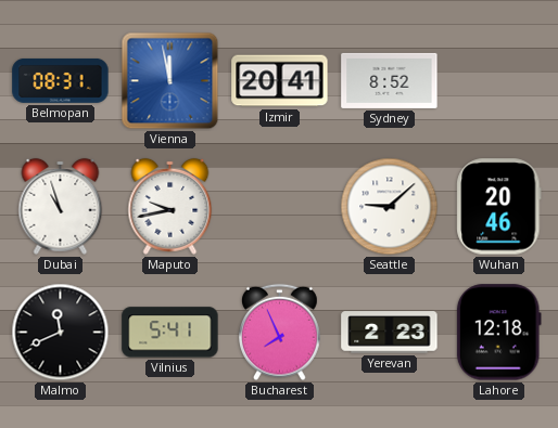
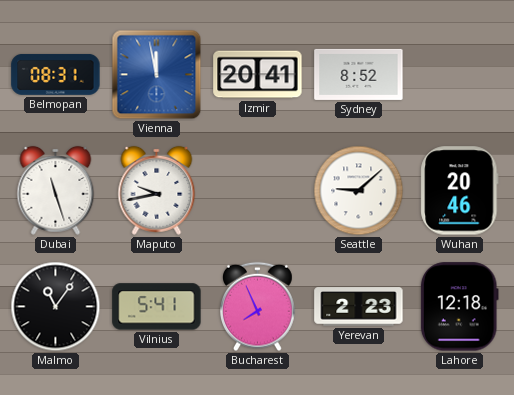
Dubai: 10:57 -> 11:27 (56, 190)
Malmo: 11:41 -> 11:06 (56, 307)
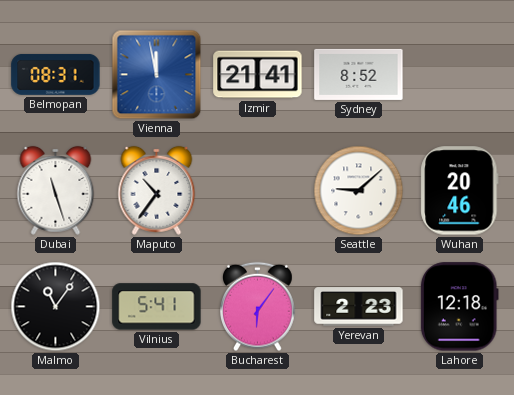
Izmir: 20:41 -> 21:41 (258, 75)
Maputo: 9:43 -> 10:36 (157, 190)
Bucharest: 7:56 -> 6:06 (258, 307)
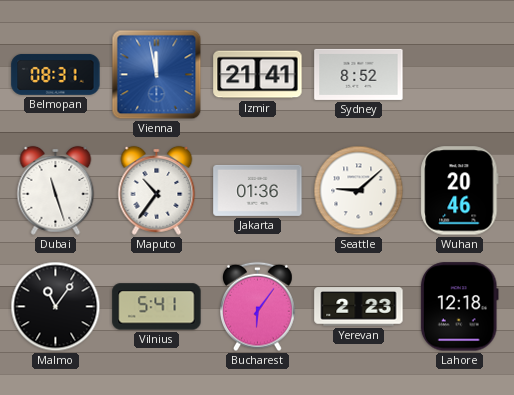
Jakarta: none -> 01:36 (258, 190)
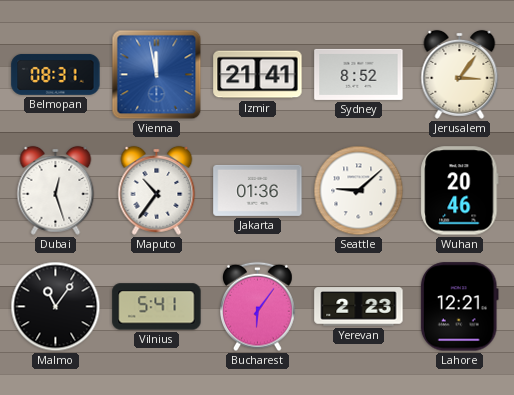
Jerusalem: none -> 3:06 (460, 74)
Dubai: 11:27 -> 12:27 (56, 190)
Lahore: 12:18 -> 12:21 (459, 307)
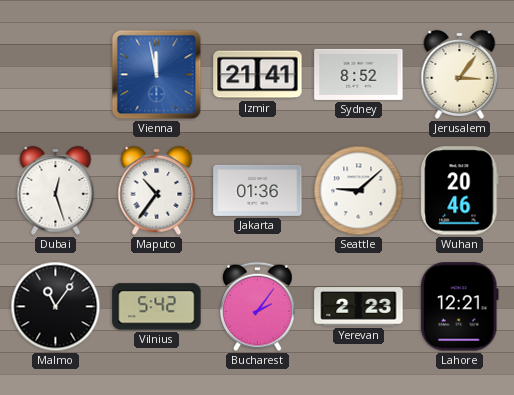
Belmopan: 08:31 -> none (56, 74)
Vilnius: 5:41 -> 5:42 (157, 307)
Bucharest: 6:06 -> 2:06 (258, 307)
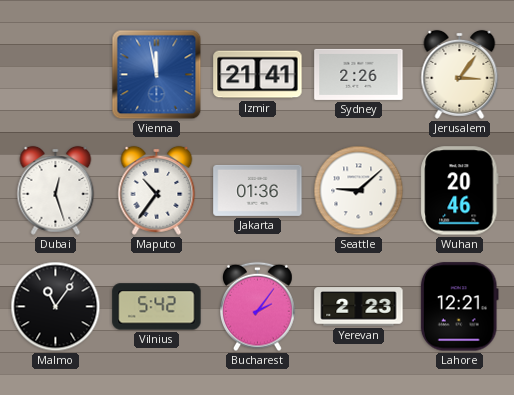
Sydney: 8:52 -> 2:26 (359, 74)
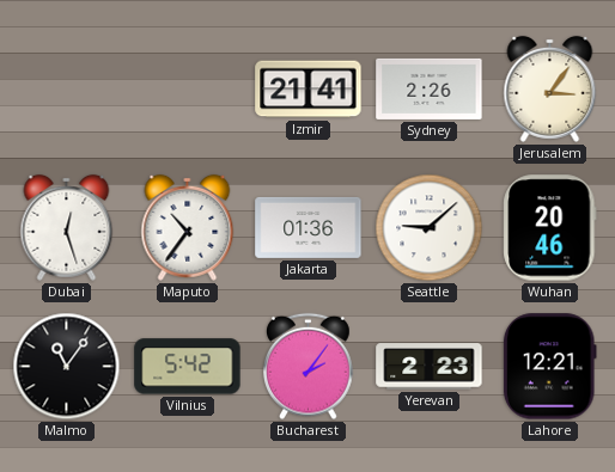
Vienna: 11:58 -> none (157, 75)
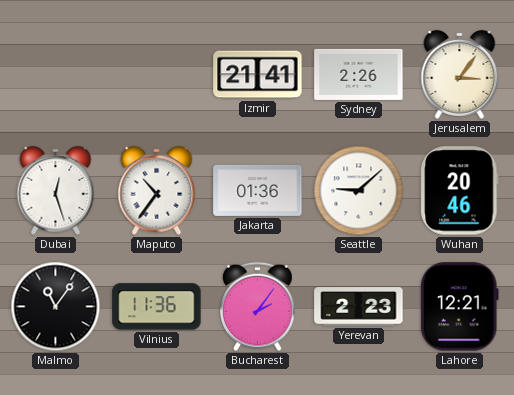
Vilnius: 5:42 -> 11:36 (157, 307)
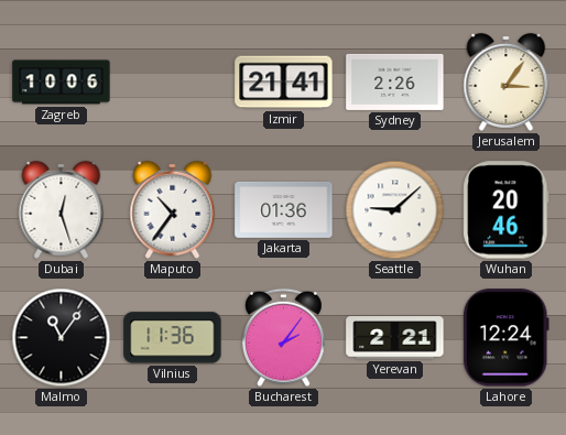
Zagreb: none -> 10:06 (62, 83)
Yerevan: 2:23 -> 2:21 (395, 338)
Lahore: 12:21 -> 12:24 (505, 338)
